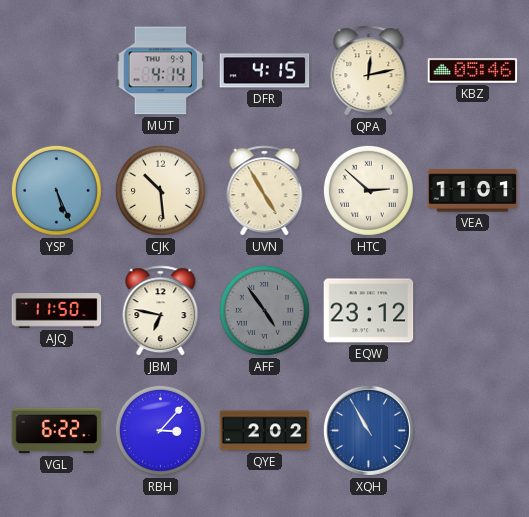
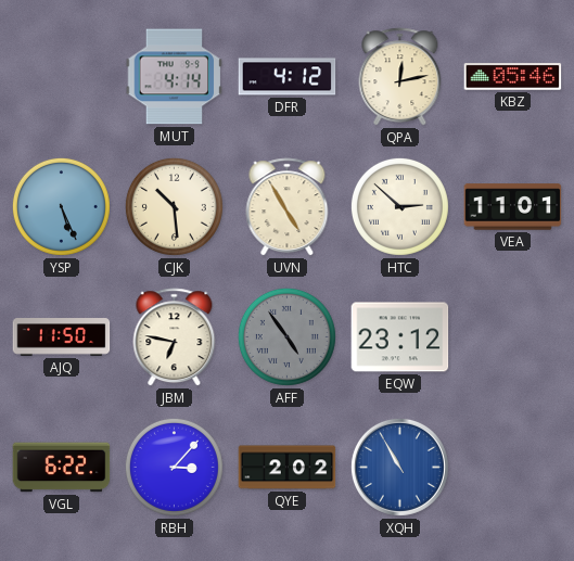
DFR: 4:15 -> 4:12 (288, 77)
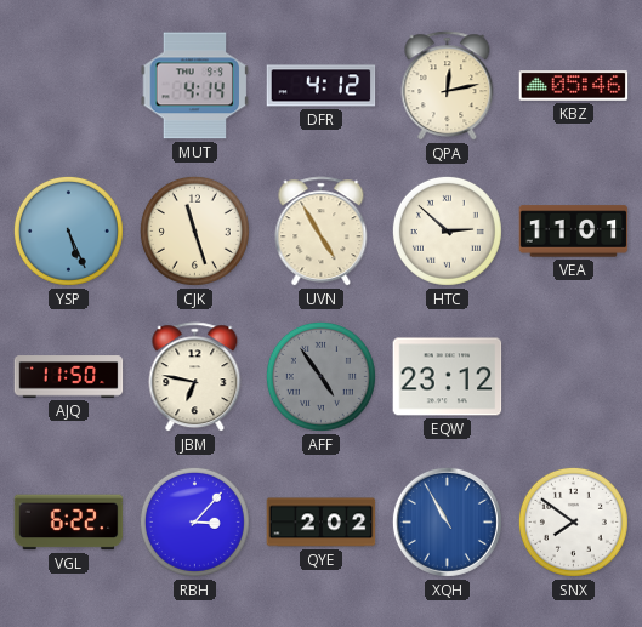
CJK: 10:29 -> 11:27 (194, 230)
SNX: none -> 7:51 (573, 521)
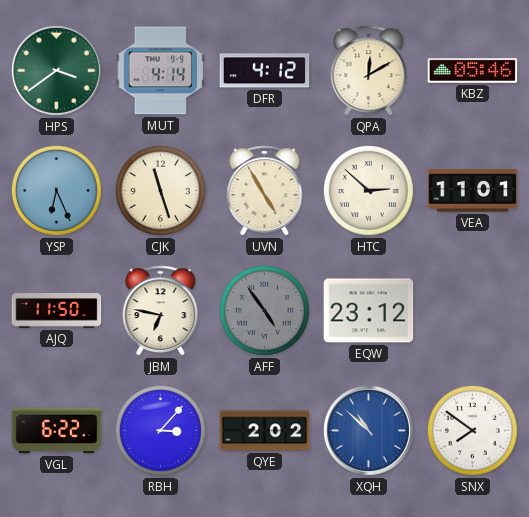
HPS: none -> 3:39 (56, 70)
QPA: 12:13 -> 12:10 (369, 71)
YSP: 5:26 -> 6:26 (56, 190)
XQH: 10:55 -> 10:52 (368, 430)
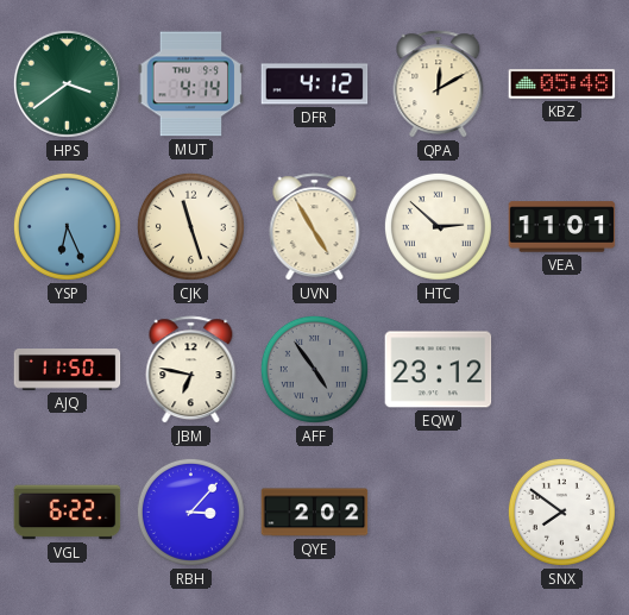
KBZ: 05:46 -> 05:48 (562, 84)
XQH: 10:52 -> none (368, 430)
